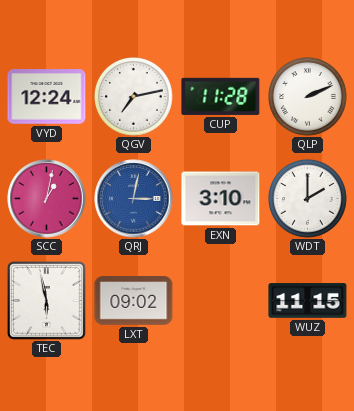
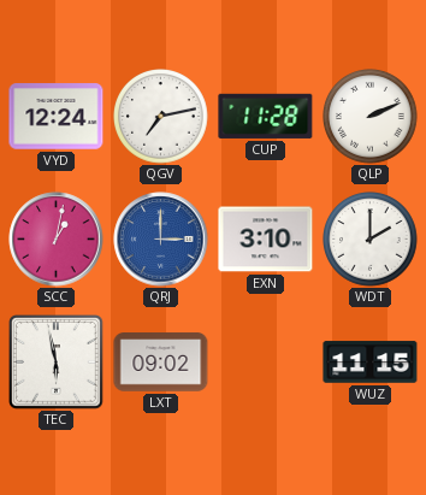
QRJ: 3:02 -> 3:00 (161, 240)
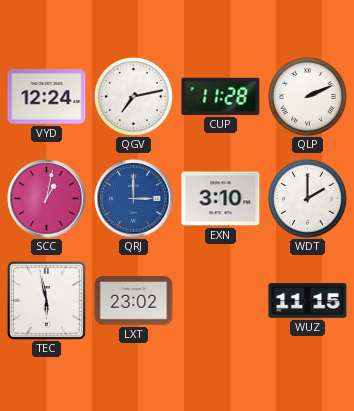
LXT: 09:02 -> 23:02 (134, 301)
